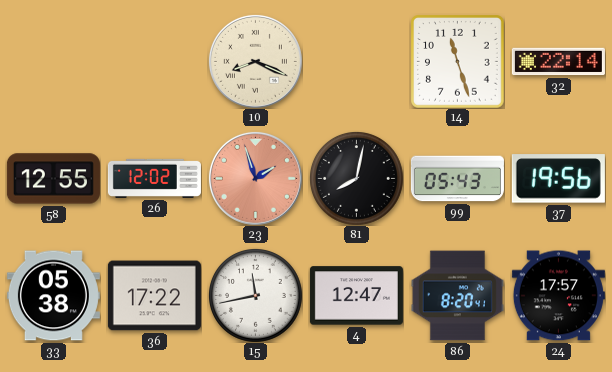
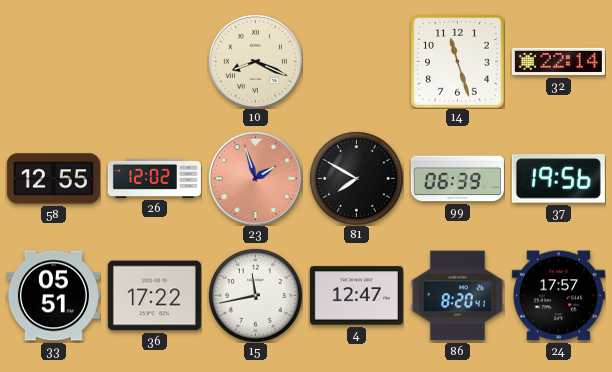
81: 8:02 -> 7:50 (357, 179)
99: 05:43 -> 06:39 (457, 179)
33: 05:38 -> 05:51 (53, 296)
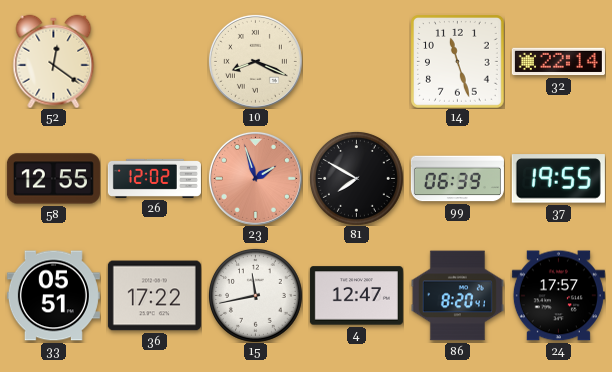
52: none -> 12:21 (54, 61)
37: 19:56 -> 19:55 (558, 179)
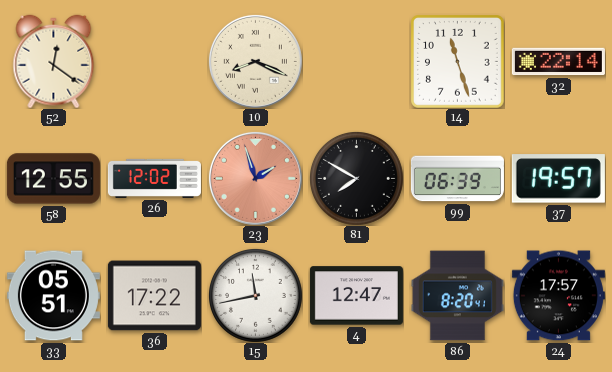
37: 19:55 -> 19:57 (558, 179)
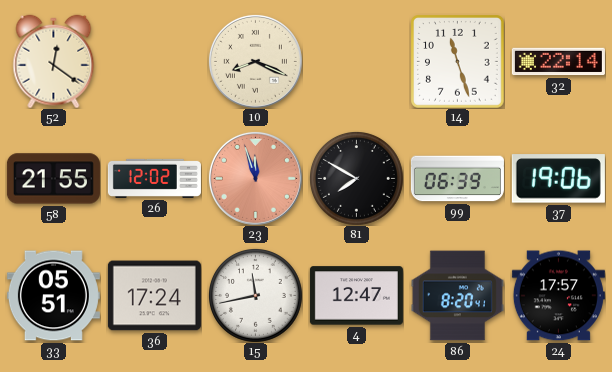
58: 12:55 -> 21:55 (53, 179)
23: 1:57 -> 11:57 (255, 178)
37: 19:57 -> 19:06 (558, 179)
36: 17:22 -> 17:24 (154, 296)
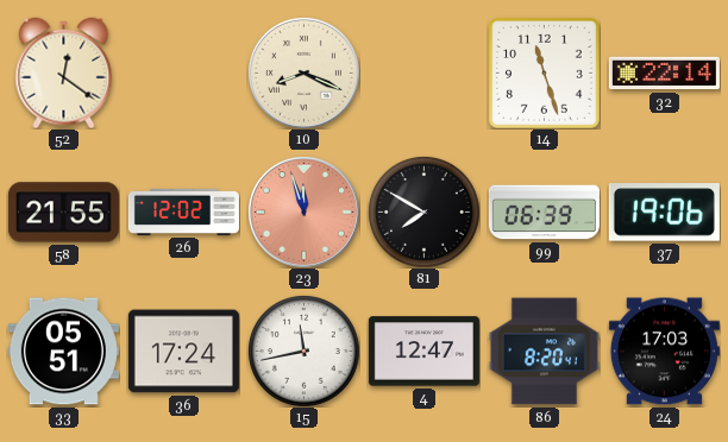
24: 17:57 -> 17:03 (664, 352)
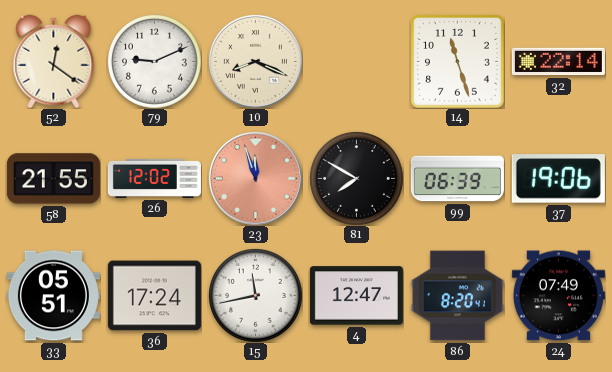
79: none -> 9:11 (155, 62)
24: 17:03 -> 07:49 (558, 296)
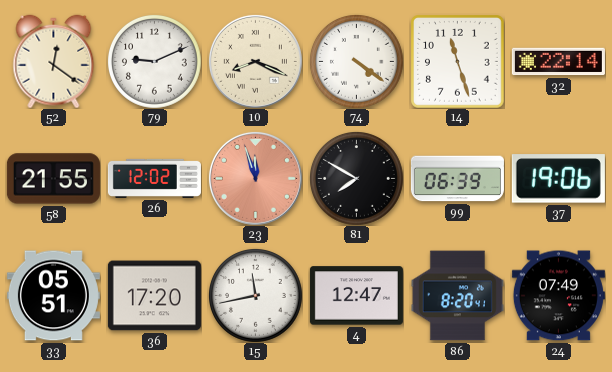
74: none -> 4:21 (357, 62)
36: 17:24 -> 17:20 (154, 296)
